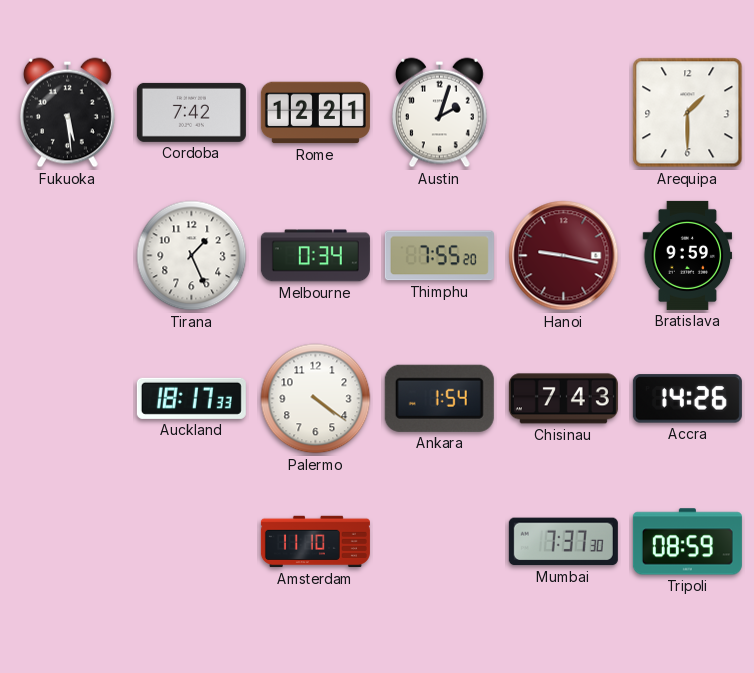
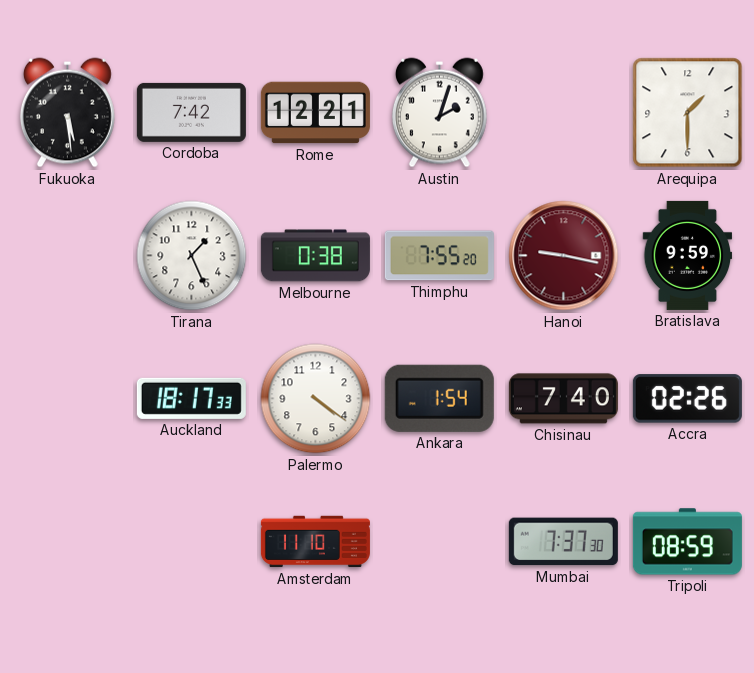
Melbourne: 0:34 -> 0:38 (315, 256)
Chisinau: 7:43 -> 7:40 (563, 399)
Accra: 14:26 -> 02:26 (687, 399)
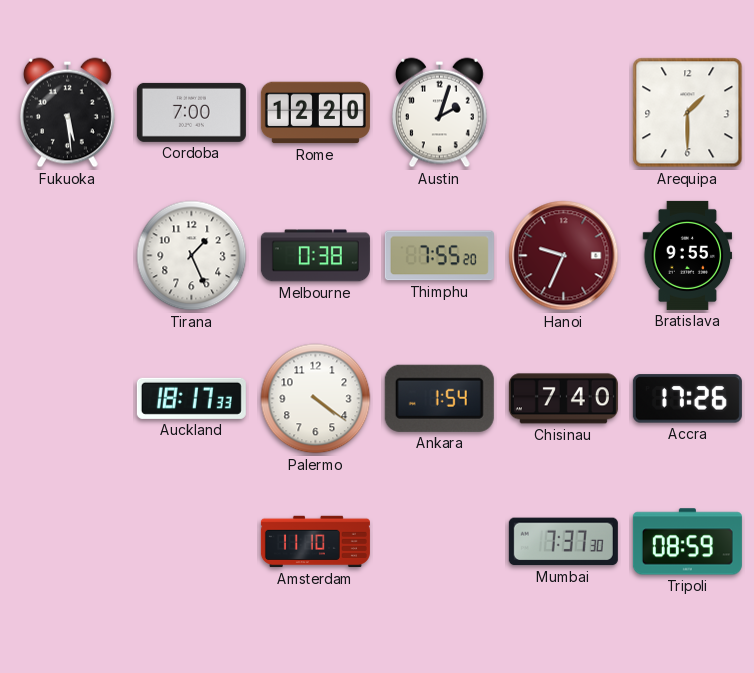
Cordoba: 7:42 -> 7:00 (191, 112)
Rome: 12:21 -> 12:20 (315, 113)
Hanoi: 9:17 -> 9:34 (564, 256)
Bratislava: 9:59 -> 9:55 (688, 255)
Accra: 02:26 -> 17:26 (687, 399)
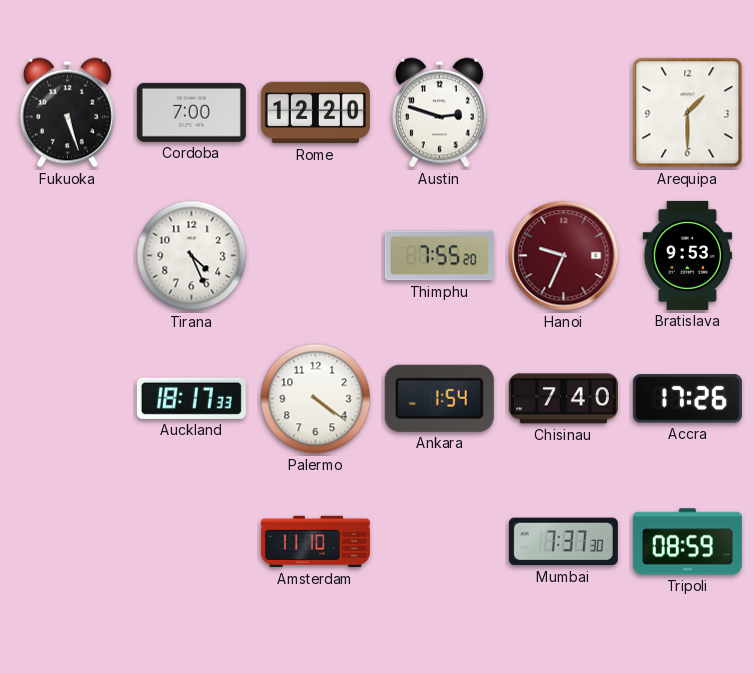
Fukuoka: 5:29 -> 5:27 (67, 113)
Austin: 2:03 -> 2:48 (439, 113)
Tirana: 1:26 -> 4:26 (192, 256)
Melbourne: 0:38 -> none (315, 256)
Bratislava: 9:55 -> 9:53 (688, 255)
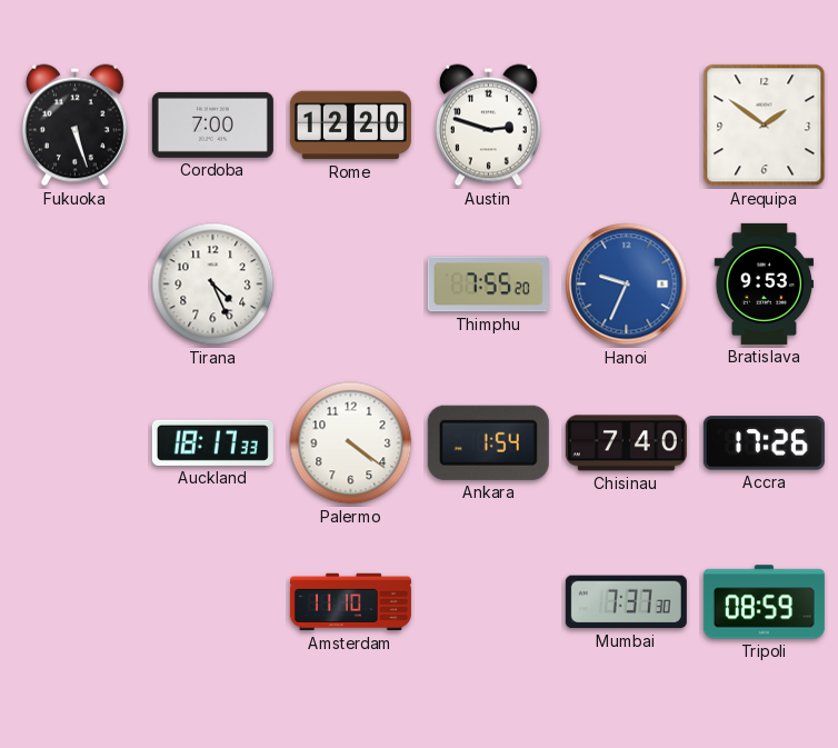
Arequipa: 1:30 -> 1:51 (765, 126)
Hanoi dial: burgundy -> blue (627, 285)
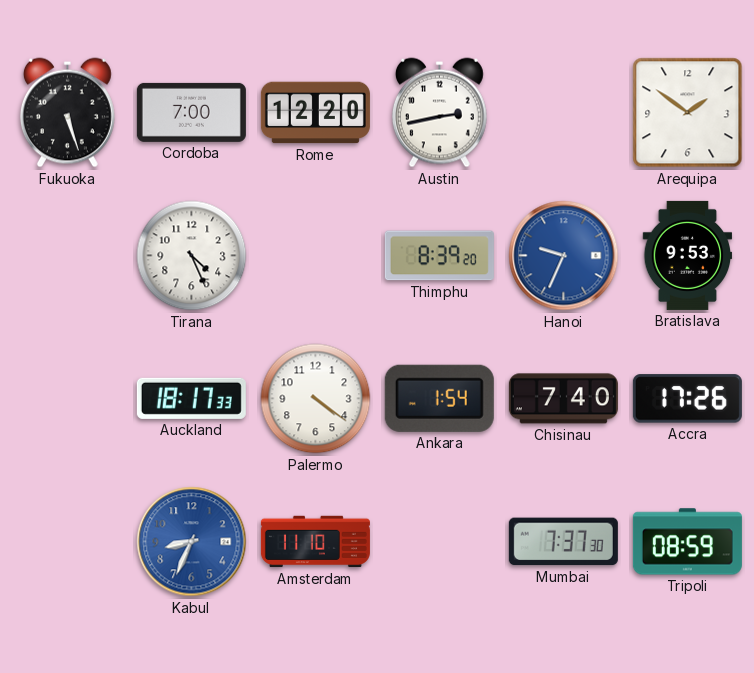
Austin: 2:48 -> 2:43 (439, 113)
Thimphu: 7:55 -> 8:39 (439, 256)
Kabul: none -> 8:34 (192, 542)
